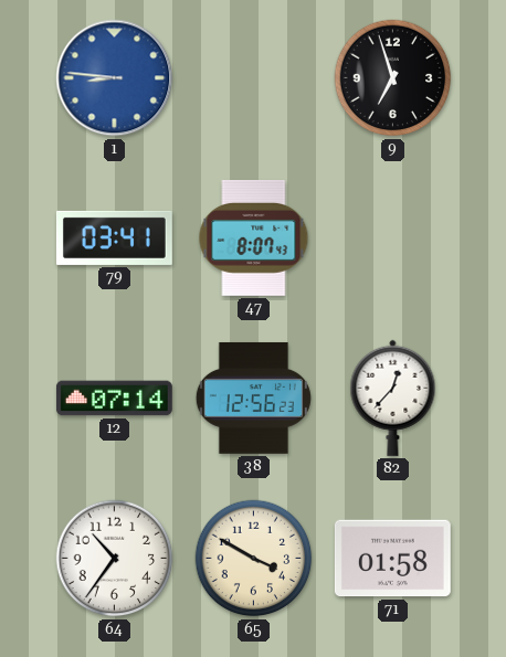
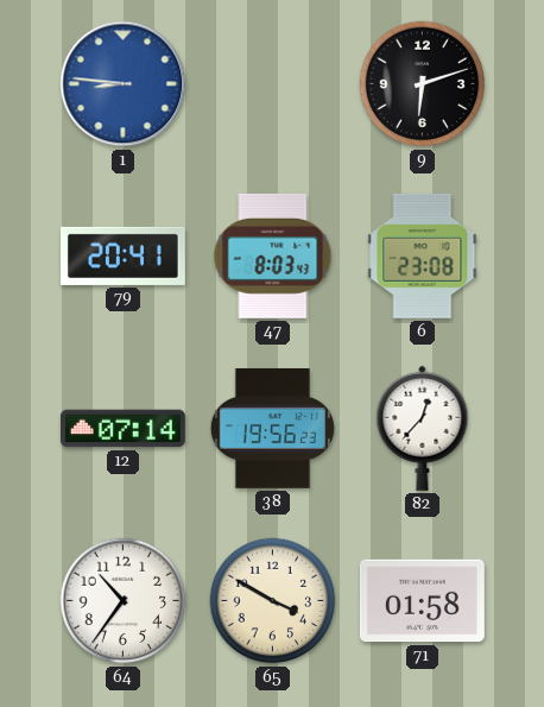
9: 6:57 -> 6:12 (423, 84)
79: 03:41 -> 20:41 (122, 255)
47: 8:07 -> 8:03 (273, 255)
6: none -> 23:08 (423, 255)
38: 12:56 -> 19:56 (272, 428)
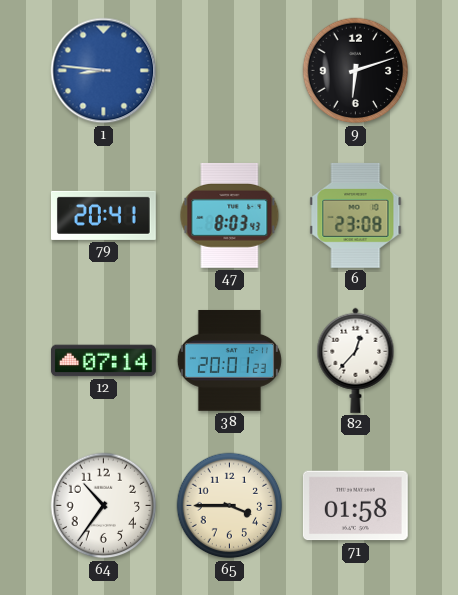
38: 19:56 -> 20:01 (229, 360)
65: 3:50 -> 3:45 (230, 506)
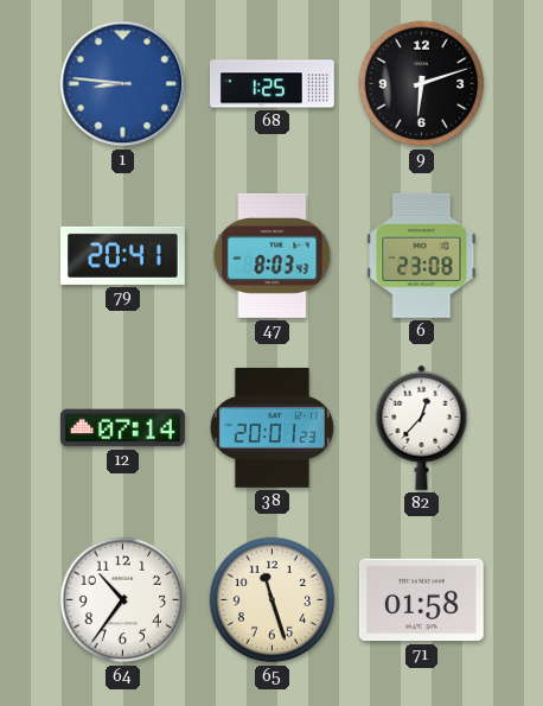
68: none -> 1:25 (273, 84)
65: 3:45 -> 11:27 (273, 600)
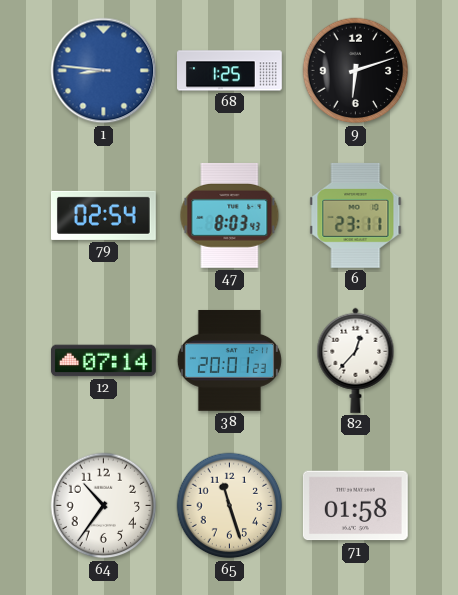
79: 20:41 -> 02:54 (103, 215)
6: 23:08 -> 23:11 (356, 215)
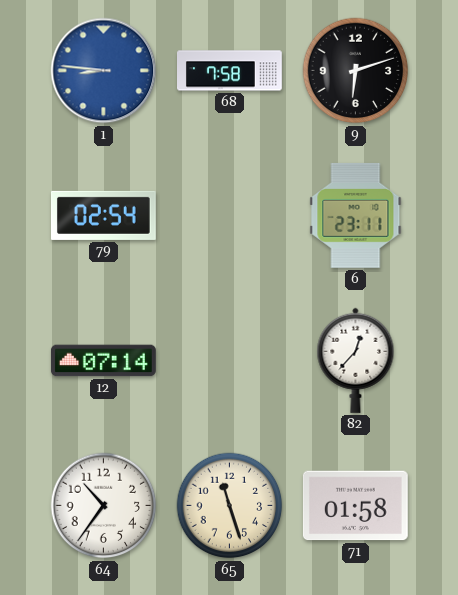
68: 1:25 -> 7:58 (230, 71)
47: 8:03 -> none (230, 215)
38: 20:01 -> none (229, 360)
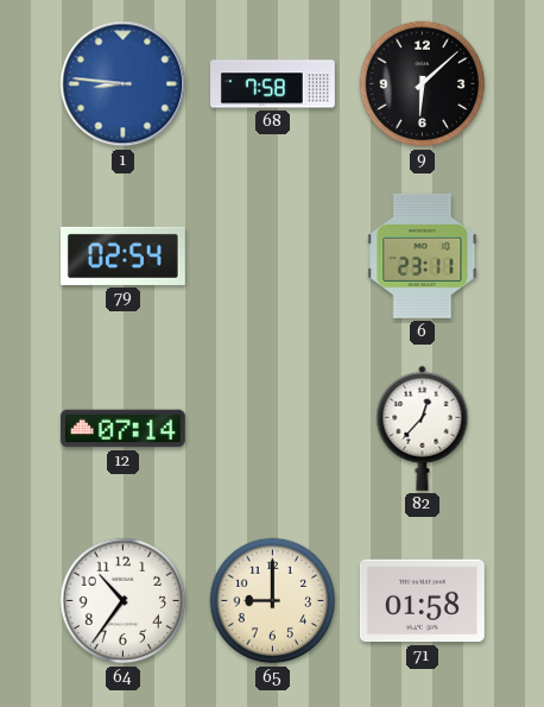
9: 6:12 -> 6:08 (423, 84)
65: 11:27 -> 9:00 (273, 601)
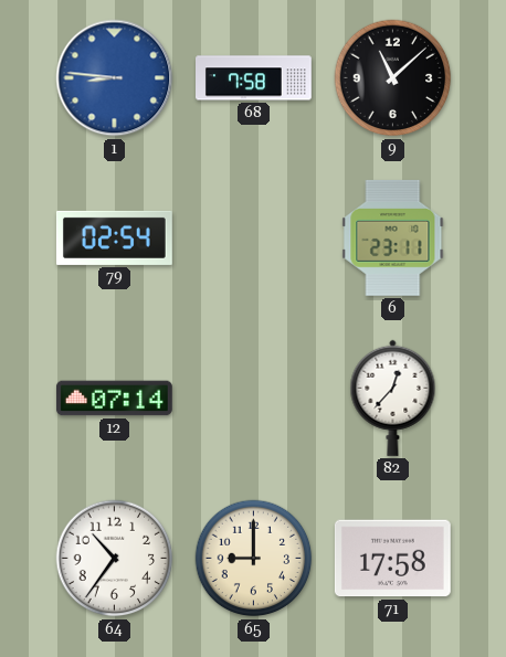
9: 6:08 -> 11:08 (393, 78)
71: 01:58 -> 17:58 (392, 559)
